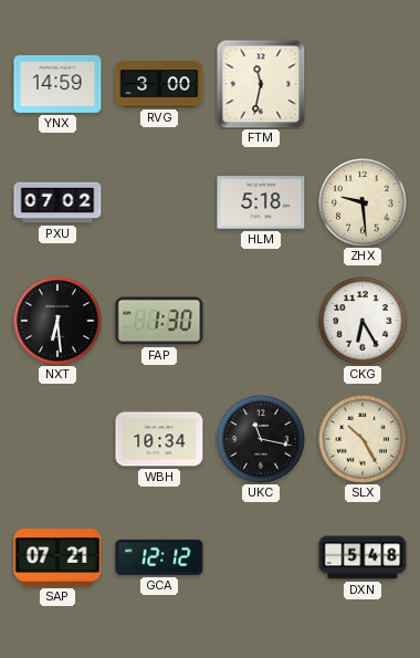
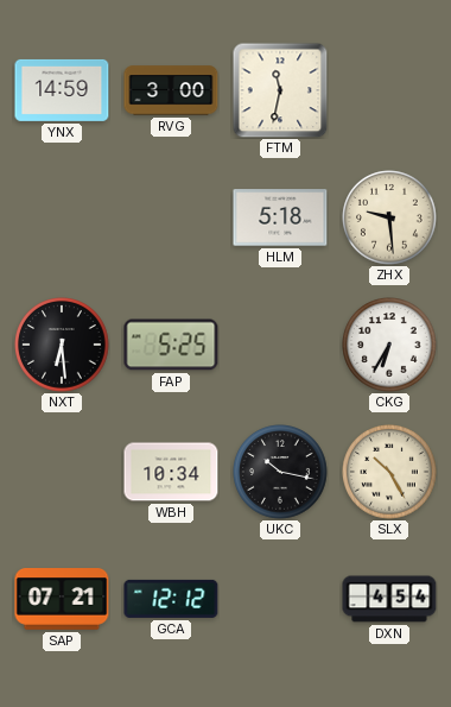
PXU: 07:02 -> none (57, 202)
FAP: 1:30 -> 5:25 (171, 345)
CKG: 6:25 -> 6:35 (389, 345)
UKC: 11:17 -> 10:17 (280, 472)
DXN: 5:48 -> 4:54 (389, 599)
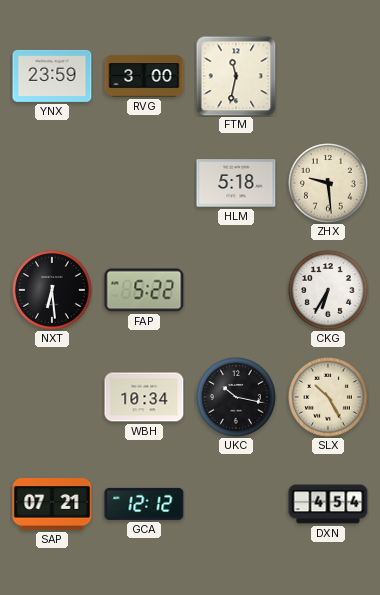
YNX: 14:59 -> 23:59 (52, 76)
FAP: 5:25 -> 5:22 (144, 290)
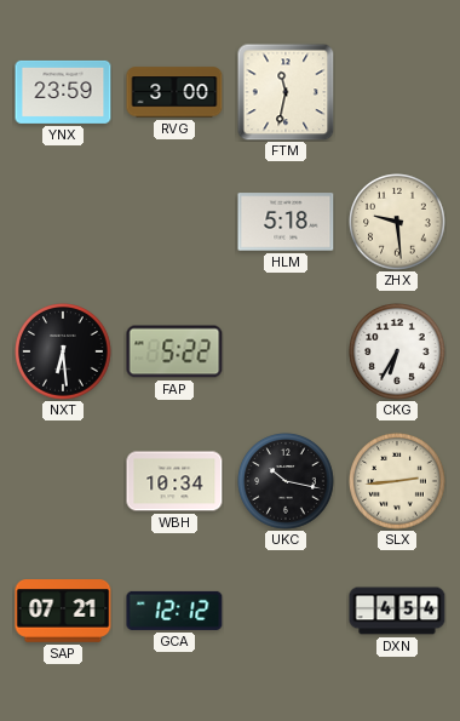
SLX: 10:25 -> 2:44 (397, 481)
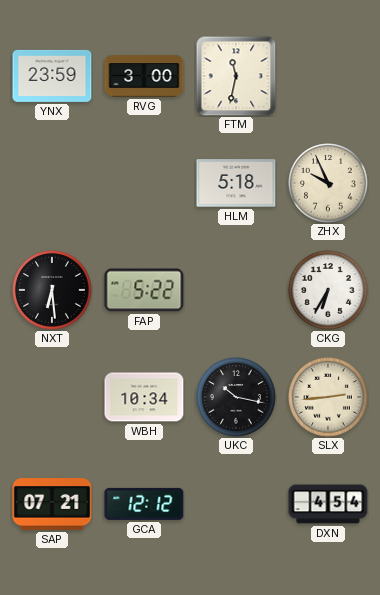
ZHX: 9:29 -> 9:56 (328, 183)
